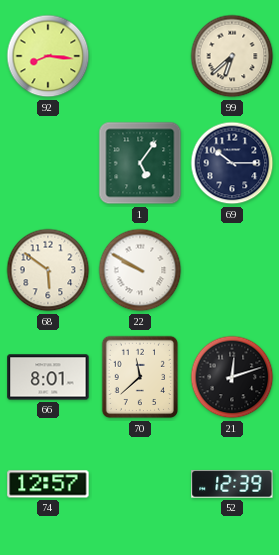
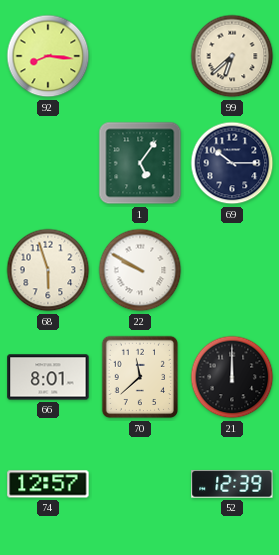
68: 5:51 -> 5:57 (48, 270)
21: 12:12 -> 12:00 (232, 377)
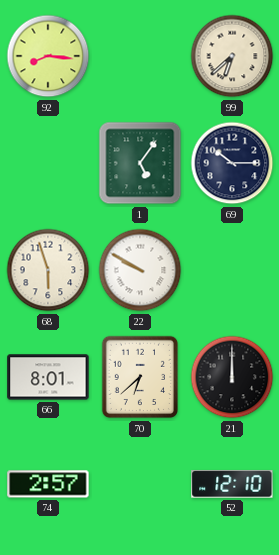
70: 11:38 -> 6:38 (139, 377)
74: 12:57 -> 2:57 (48, 484)
52: 12:39 -> 12:10 (232, 484)
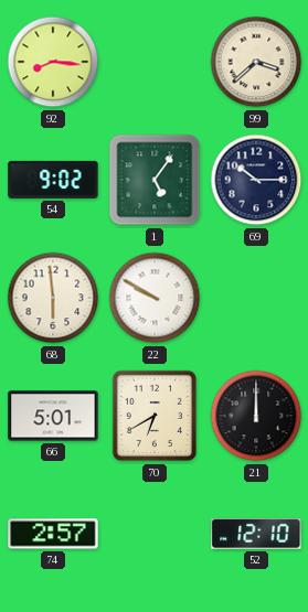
99: 6:38 -> 3:38 (256, 62)
54: none -> 9:02 (53, 180)
68: 5:57 -> 5:59 (53, 298)
66: 8:01 -> 5:01 (53, 416)
70: 6:38 -> 6:40 (153, 416)
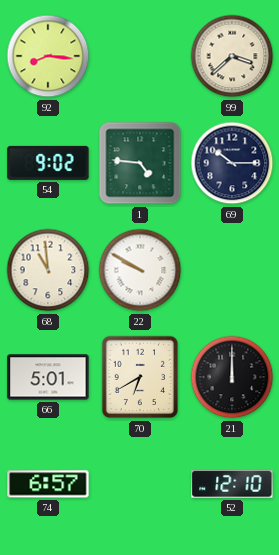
1: 5:06 -> 4:46 (140, 163)
68: 5:59 -> 10:59 (48, 270)
74: 2:57 -> 6:57 (48, 484)
